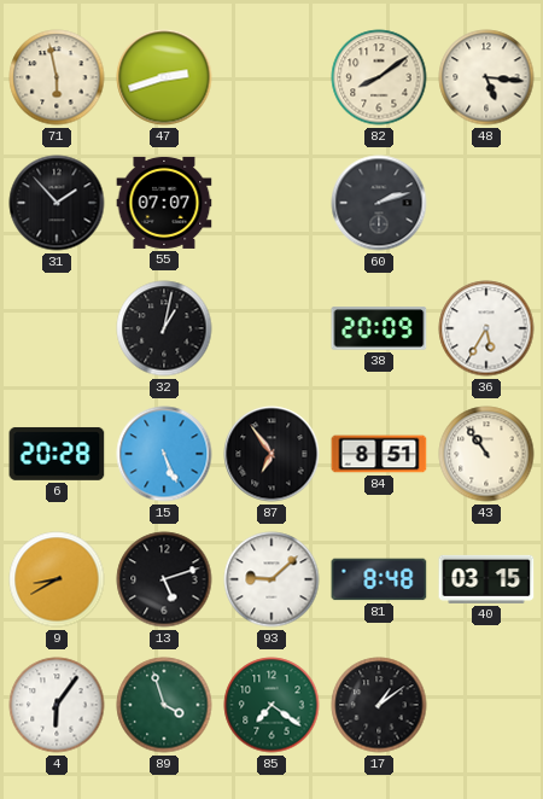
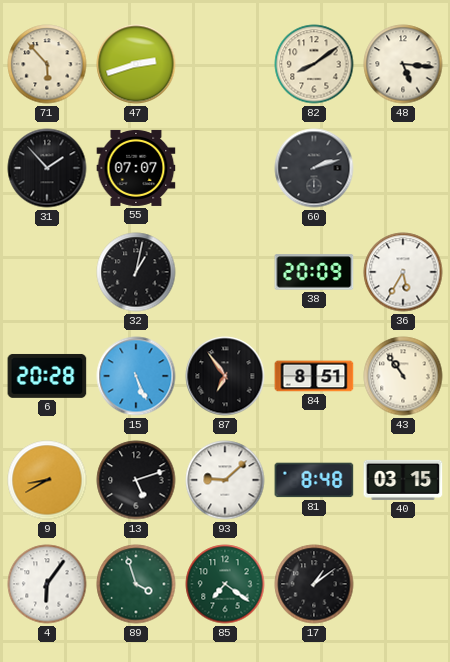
71: 5:58 -> 5:53 (47, 64)
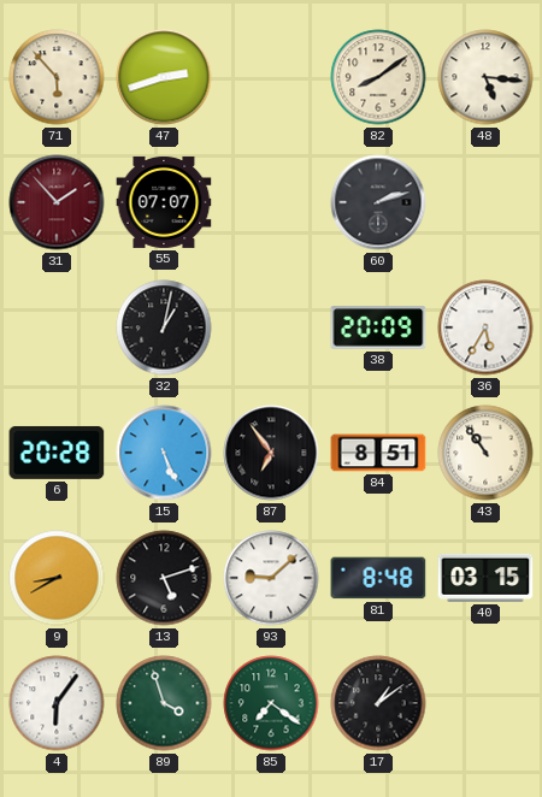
31 dial: black -> burgundy (57, 202)
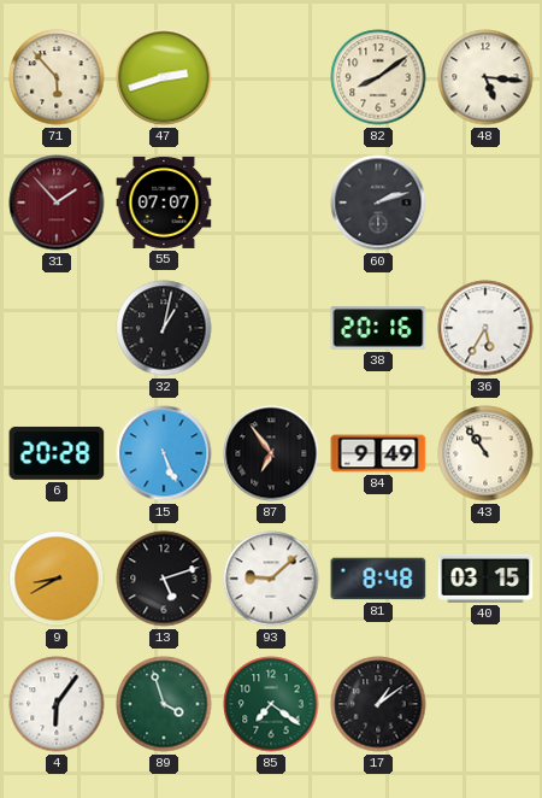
38: 20:09 -> 20:16 (378, 328)
84: 8:51 -> 9:49 (378, 453)
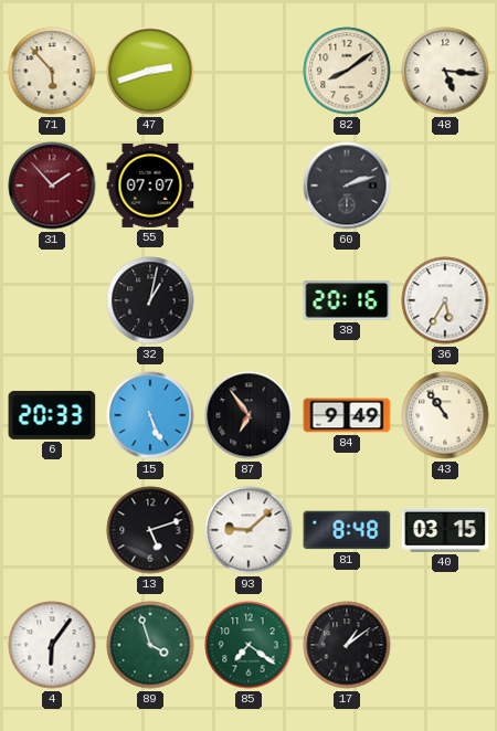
6: 20:28 -> 20:33 (52, 415)
9: 8:40 -> none (57, 579)
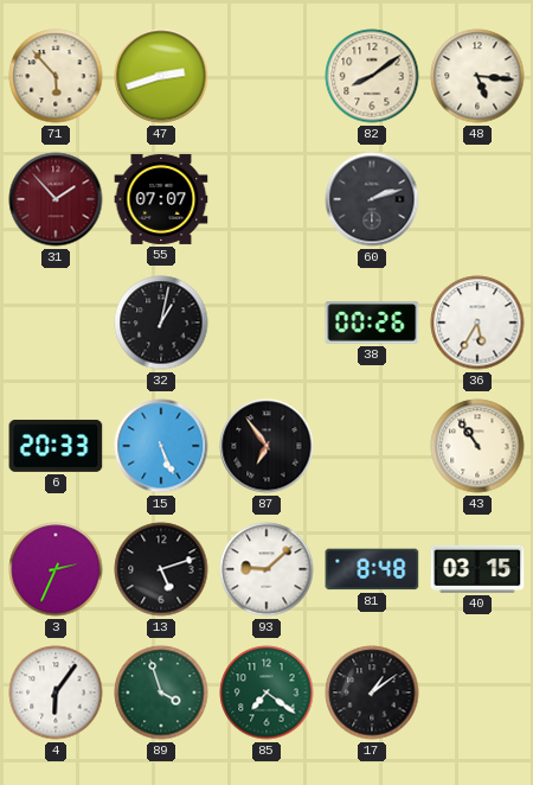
38: 20:16 -> 00:26 (372, 323)
84: 9:49 -> none (347, 415)
3: none -> 2:34 (56, 569)
